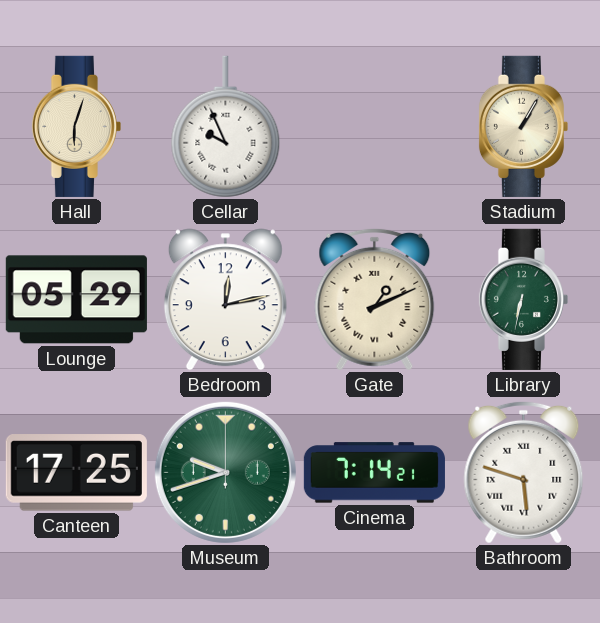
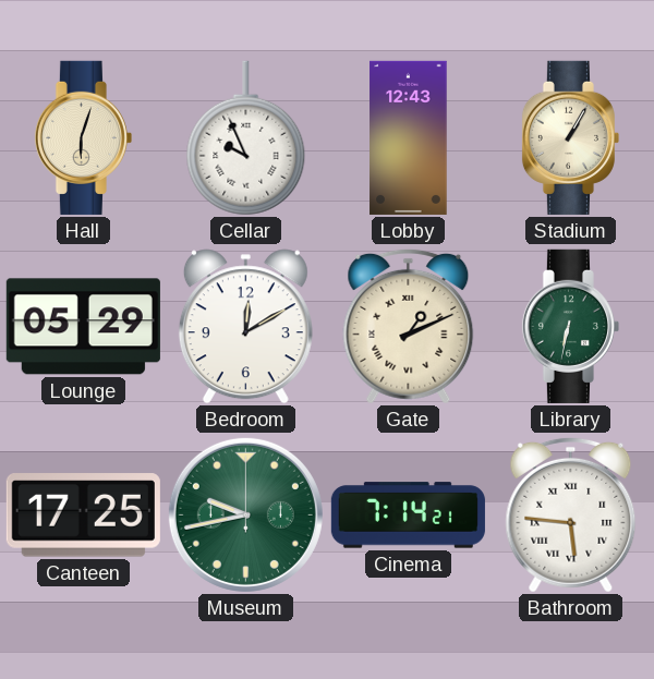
Lobby: none -> 12:43 (409, 137)
Bedroom: 12:13 -> 12:10 (245, 327)
Museum: 9:42 -> 9:43 (245, 514)
Bathroom: 5:48 -> 5:46 (571, 514)
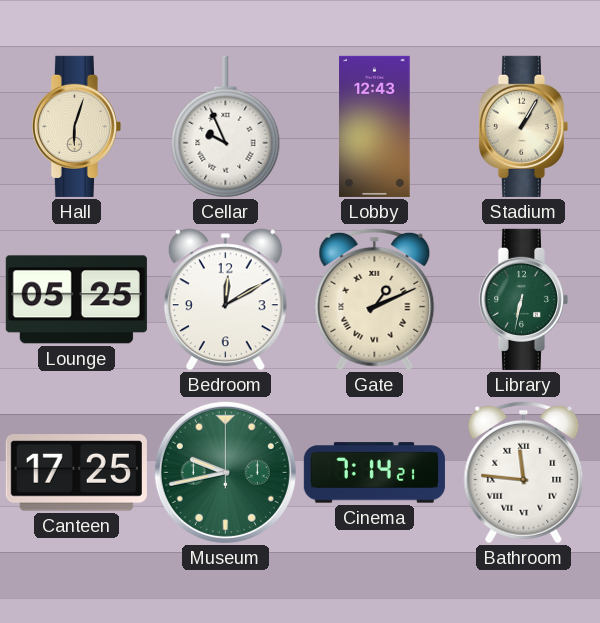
Lounge: 05:29 -> 05:25 (76, 300)
Bathroom: 5:46 -> 11:46 (524, 472)
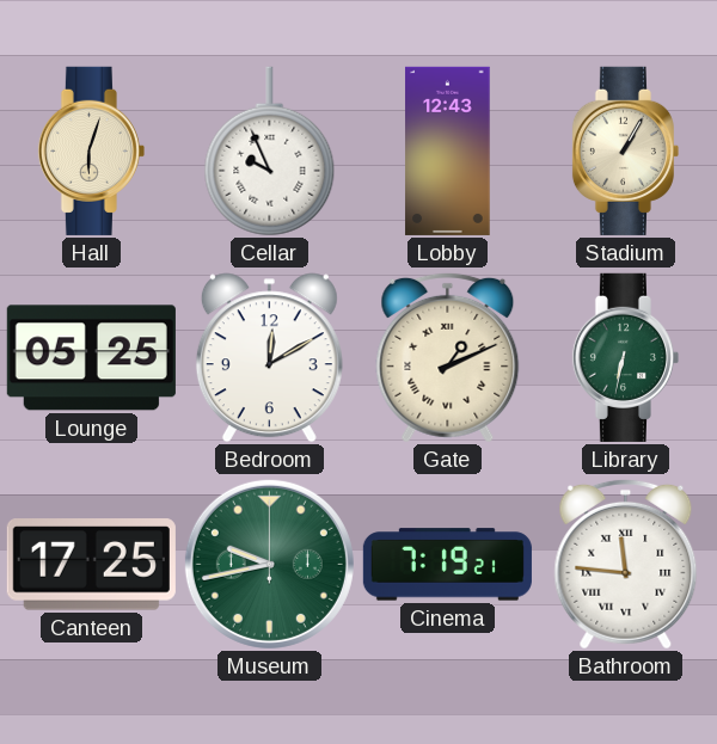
Cinema: 7:14 -> 7:19 (447, 565)
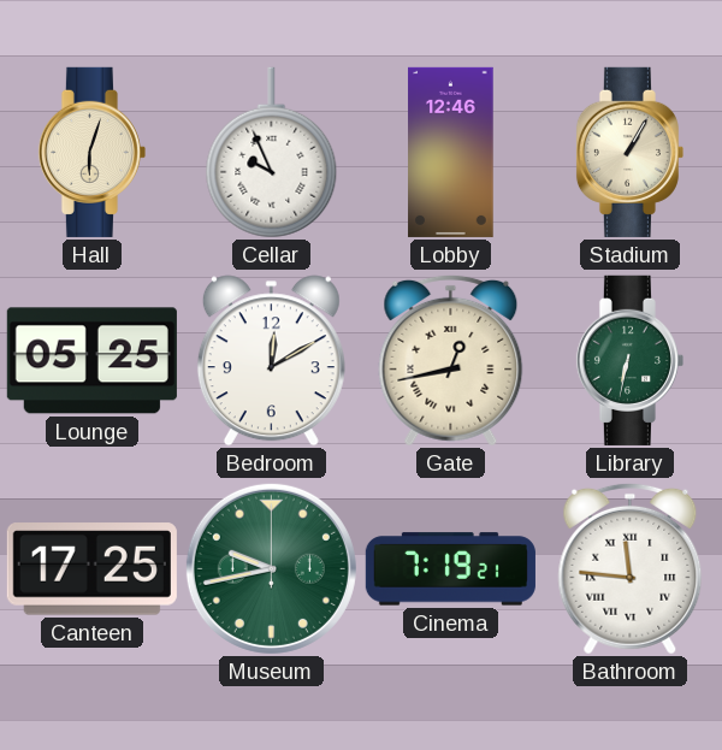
Lobby: 12:43 -> 12:46 (451, 152)
Gate: 1:11 -> 12:43 (451, 360)
